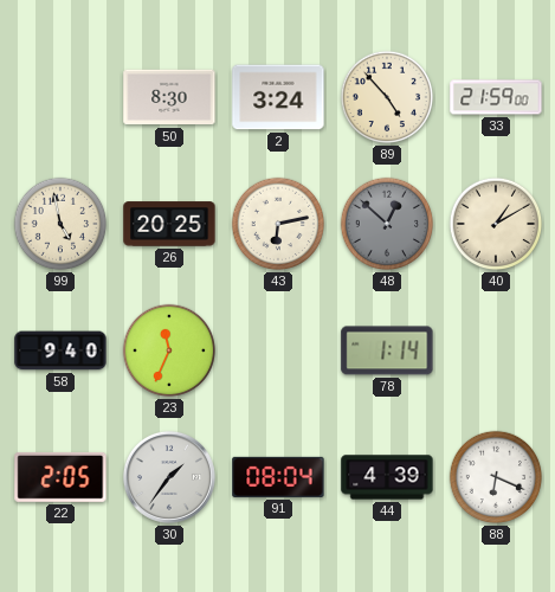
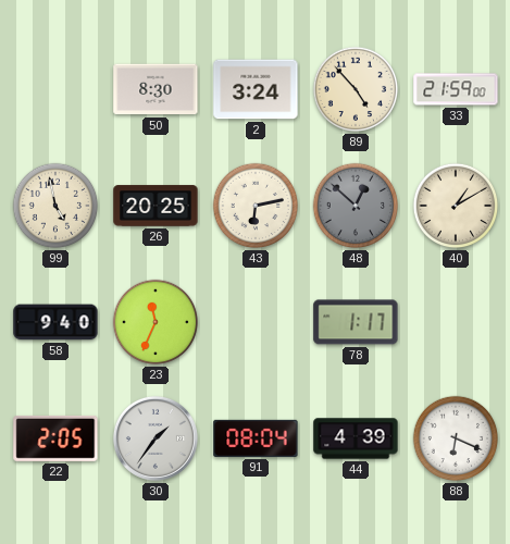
78: 1:14 -> 1:17 (356, 322)
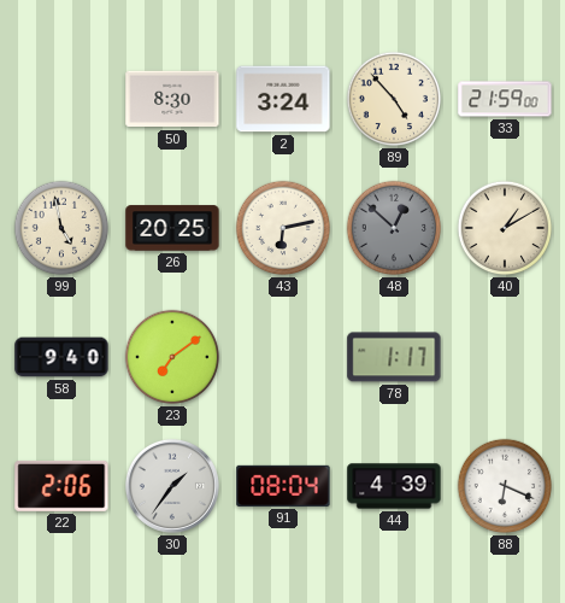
23: 11:34 -> 7:09 (172, 357)
22: 2:05 -> 2:06 (61, 486)
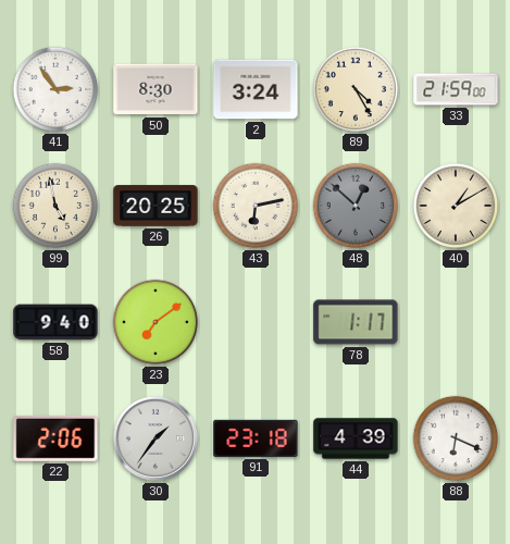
41: none -> 2:54 (55, 89)
89: 4:53 -> 4:25 (356, 89)
91: 08:04 -> 23:18 (256, 438)
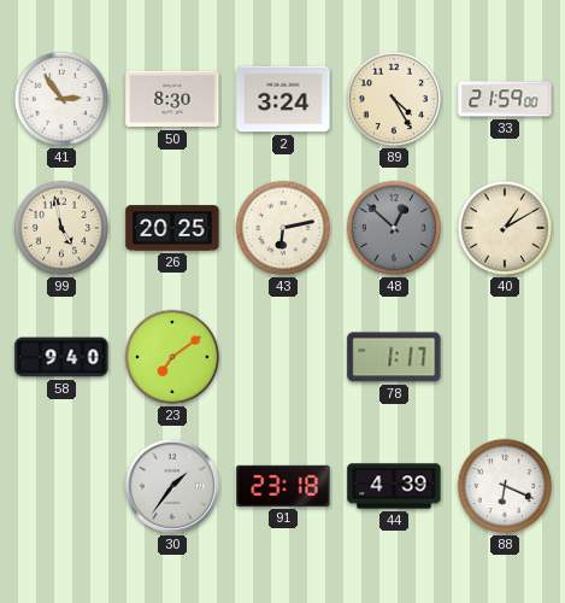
22: 2:06 -> none (55, 438)
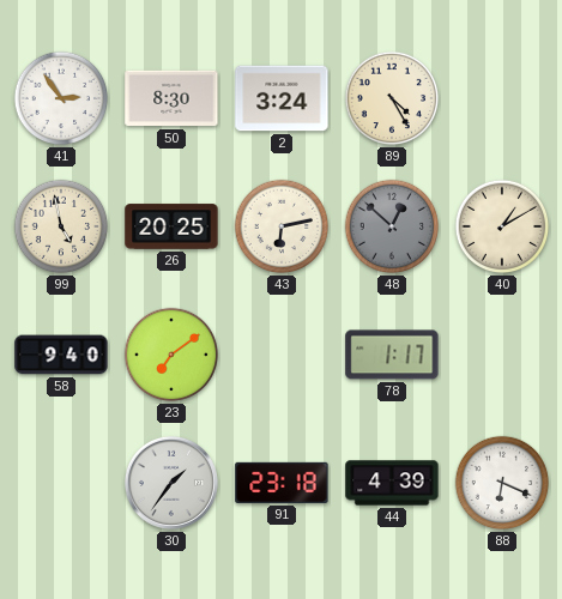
33: 21:59 -> none (505, 99)
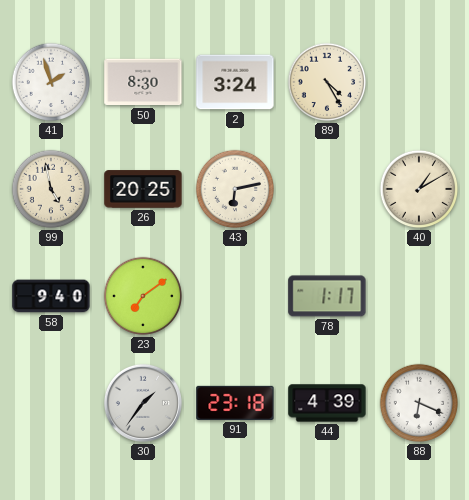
41: 2:54 -> 1:57 (51, 82)
48: 12:52 -> none (392, 226)
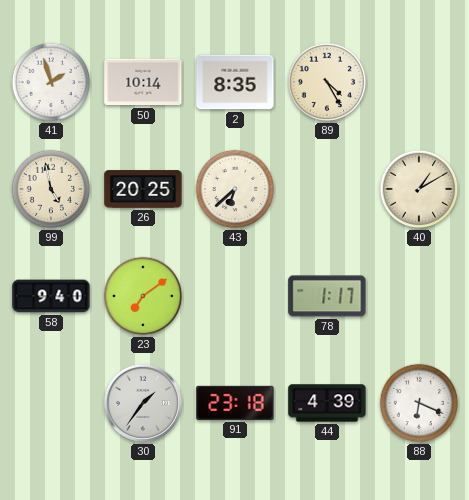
50: 8:30 -> 10:14 (143, 82)
2: 3:24 -> 8:35 (235, 82)
43: 6:13 -> 6:38 (235, 189)
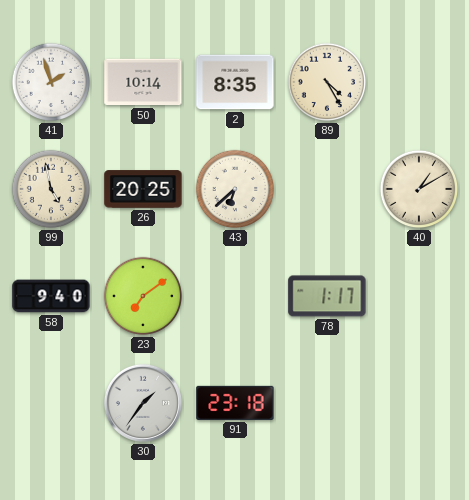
44: 4:39 -> none (327, 403)
88: 6:19 -> none (419, 403)
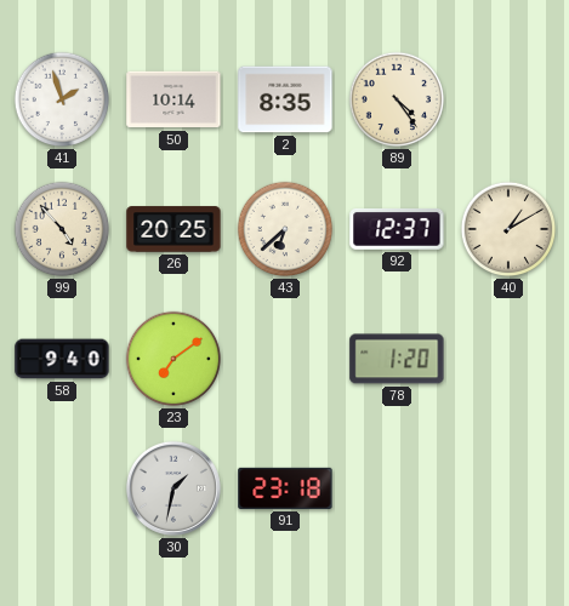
89: 4:25 -> 4:24 (397, 99)
99: 4:58 -> 4:53 (62, 229)
92: none -> 12:37 (397, 229)
78: 1:17 -> 1:20 (397, 359)
30: 1:36 -> 1:32 (173, 488)
